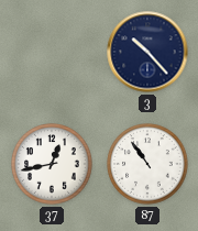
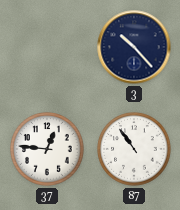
37: 12:43 -> 12:46 (47, 149)
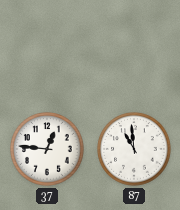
3: 10:23 -> none (134, 47)
87: 10:54 -> 10:59 (134, 149)
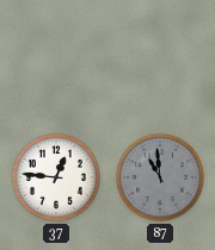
87 dial: white -> grey (160, 177)
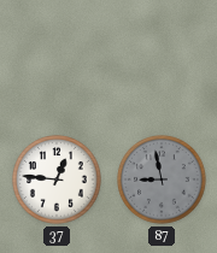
87: 10:59 -> 8:58 (162, 180)
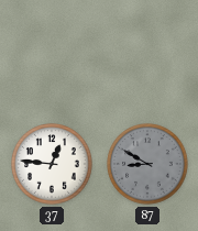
87: 8:58 -> 8:50 (147, 164)
